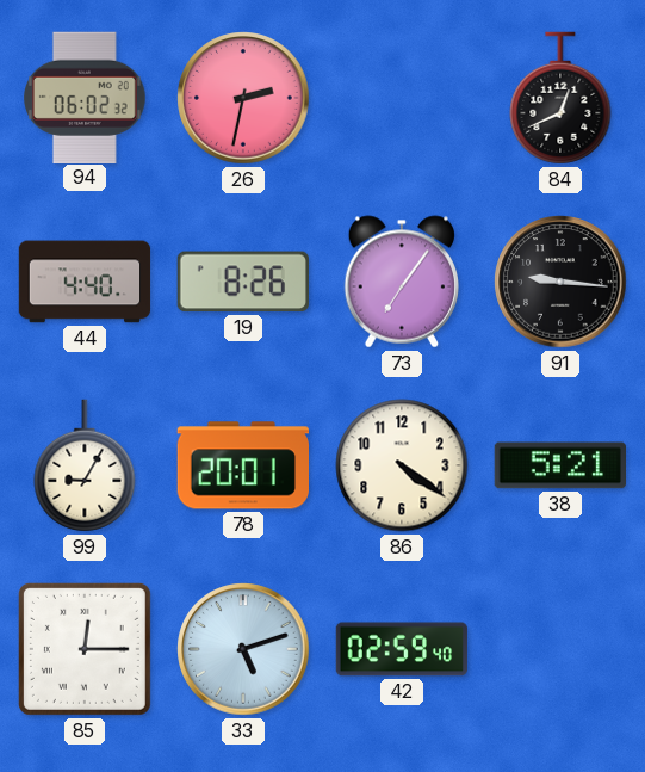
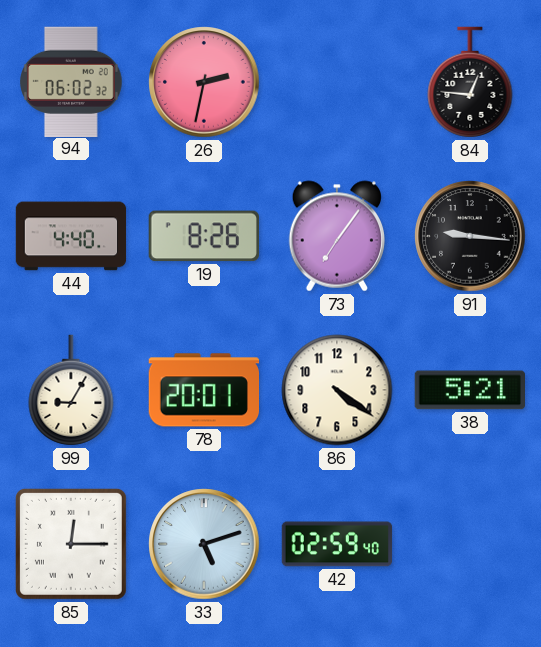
84: 12:41 -> 12:46 (470, 82)
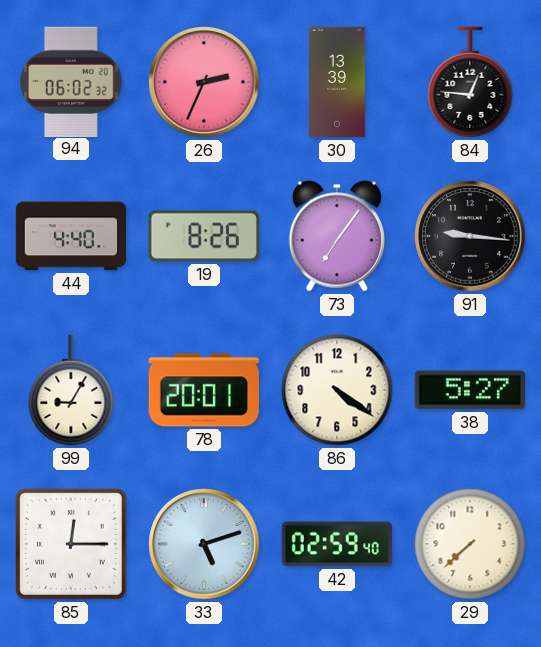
26: 2:32 -> 2:34 (204, 82)
30: none -> 13:39 (337, 82)
38: 5:21 -> 5:27 (469, 390)
29: none -> 7:38 (470, 544)
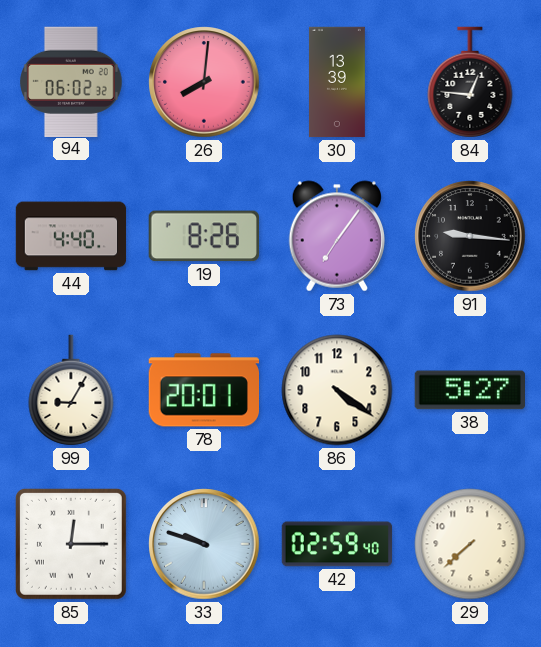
26: 2:34 -> 8:01 (204, 82)
33: 5:12 -> 9:48 (204, 544)
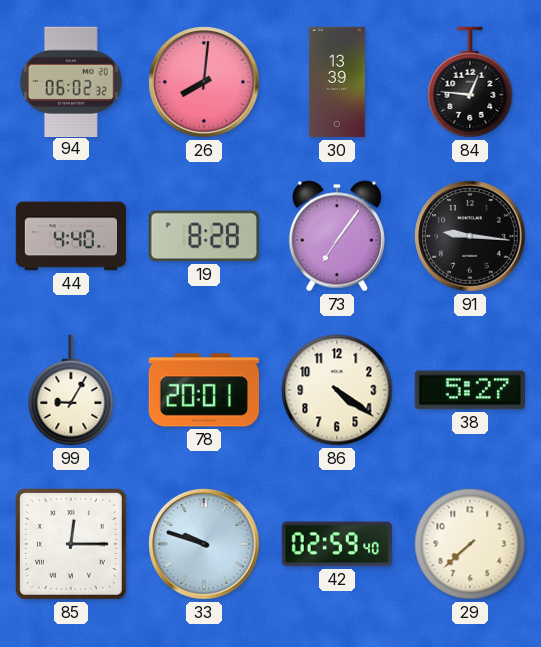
19: 8:26 -> 8:28 (204, 236)
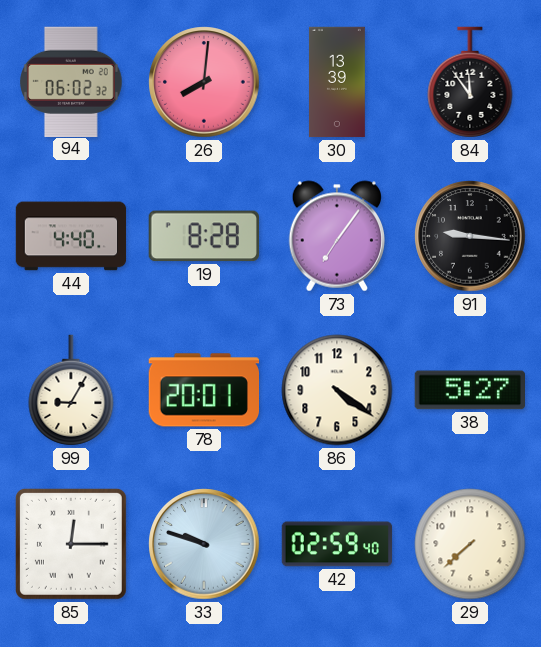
84: 12:46 -> 11:54 (470, 82)
